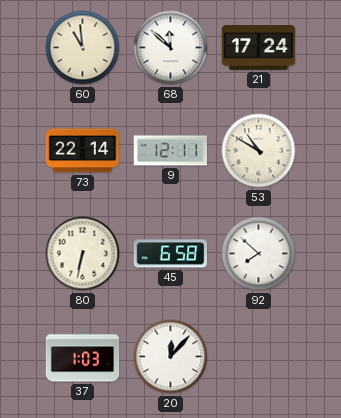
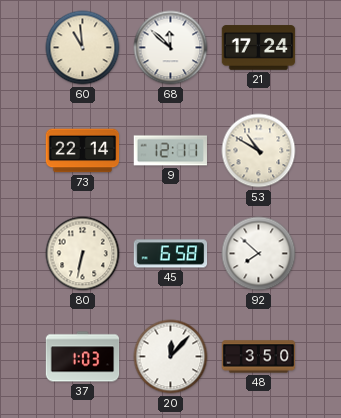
48: none -> 3:50 (259, 357)
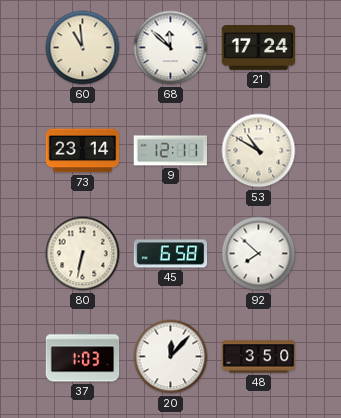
73: 22:14 -> 23:14 (83, 151)
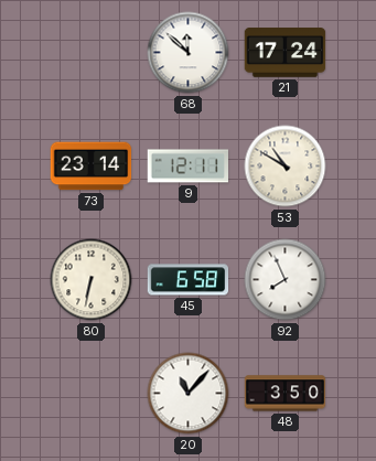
60: 10:59 -> none (83, 48)
92: 7:52 -> 7:56 (286, 280)
37: 1:03 -> none (83, 357)
20: 12:07 -> 11:07 (189, 394)
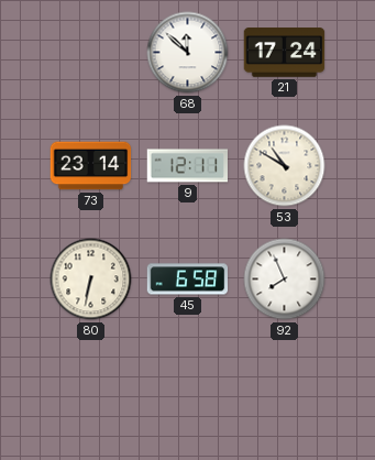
20: 11:07 -> none (189, 394)
48: 3:50 -> none (286, 394)
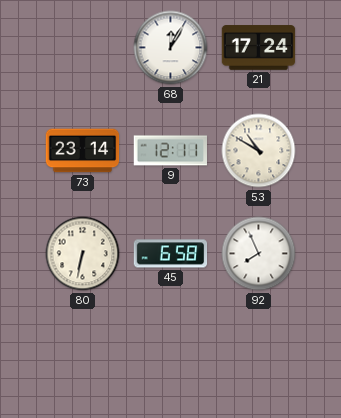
68: 11:52 -> 12:05 (171, 48)
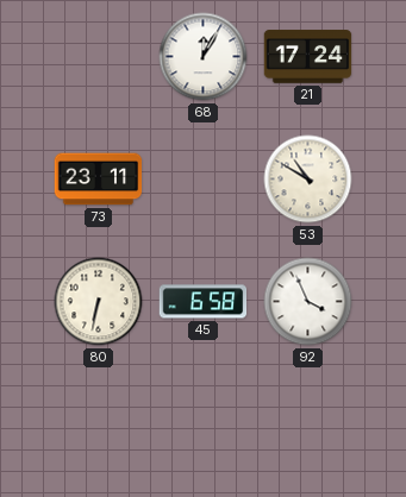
73: 23:14 -> 23:11 (99, 180)
9: 12:11 -> none (171, 151)
92: 7:56 -> 3:56 (308, 302)
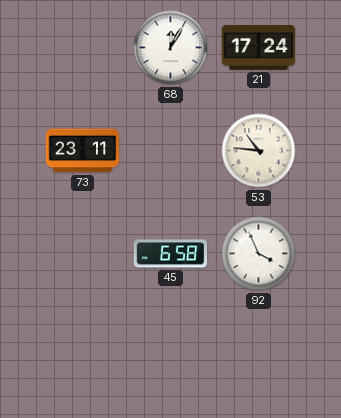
53: 10:50 -> 10:46 (259, 151)
80: 6:32 -> none (99, 302)
